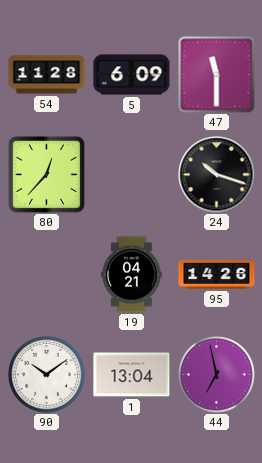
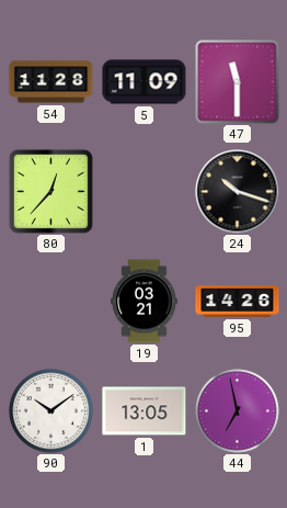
5: 6:09 -> 11:09 (145, 82)
19: 04:21 -> 03:21 (145, 302)
1: 13:04 -> 13:05 (145, 411)
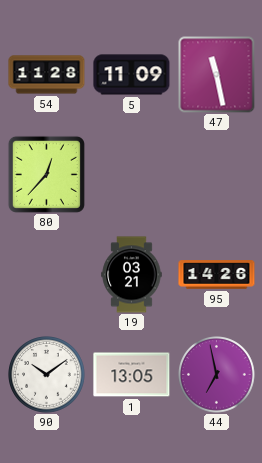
47: 11:30 -> 11:28 (217, 75)
24: 10:18 -> none (238, 192)
